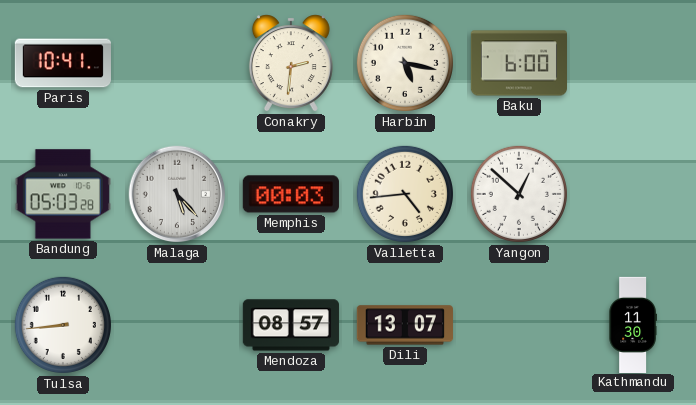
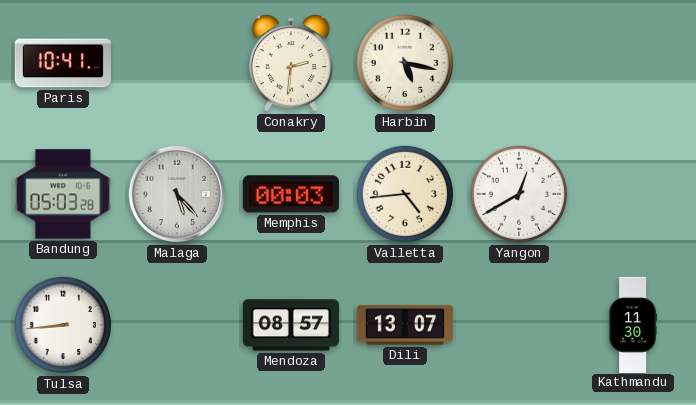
Baku: 6:00 -> none (518, 63)
Yangon: 12:52 -> 12:40 (519, 194)
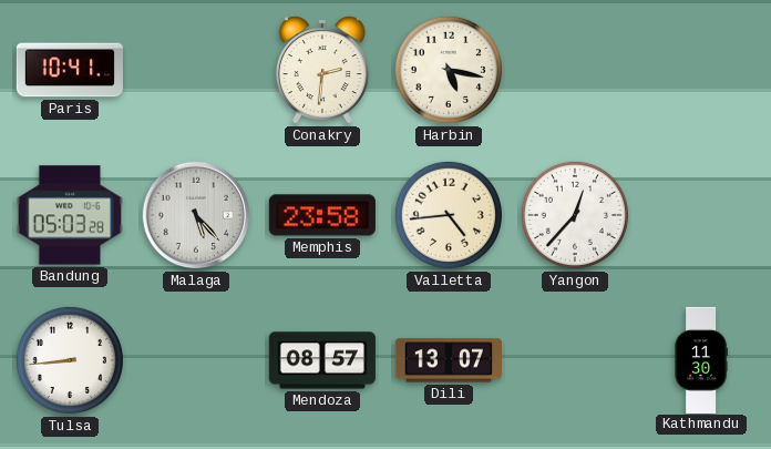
Memphis: 00:03 -> 23:58 (322, 215)
Yangon: 12:40 -> 12:37 (575, 215)
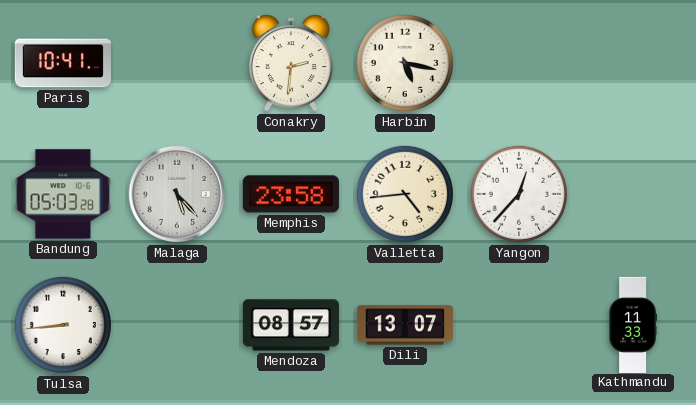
Kathmandu: 11:30 -> 11:33 (633, 324)
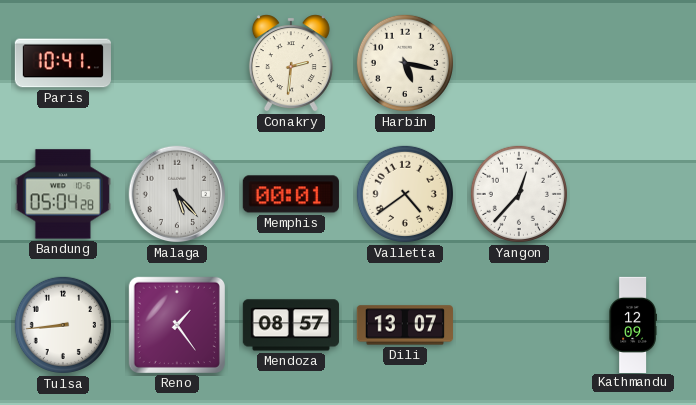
Bandung: 05:03 -> 05:04 (63, 194)
Memphis: 23:58 -> 00:01 (291, 194)
Valletta: 4:44 -> 4:39 (405, 194)
Reno: none -> 1:24 (177, 325)
Kathmandu: 11:33 -> 12:09 (633, 324)
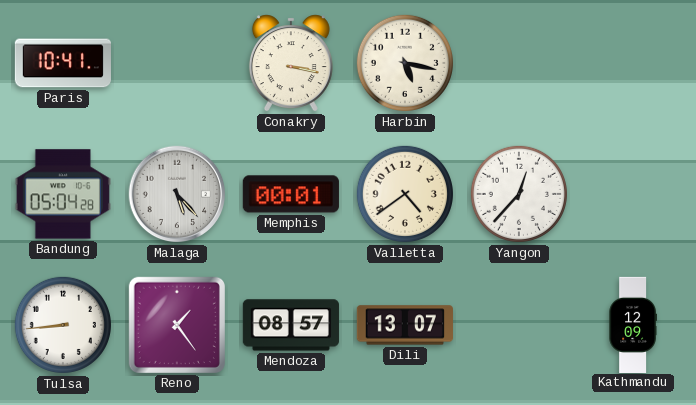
Conakry: 2:31 -> 3:17 (291, 63)
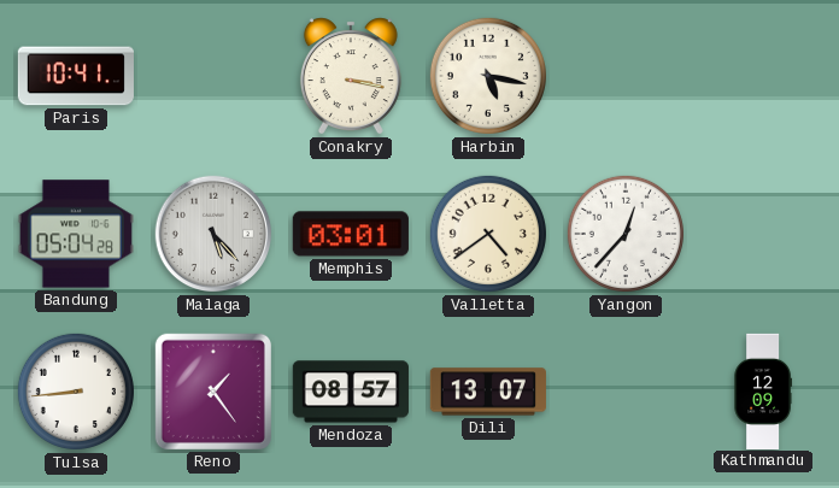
Memphis: 00:01 -> 03:01 (351, 234)
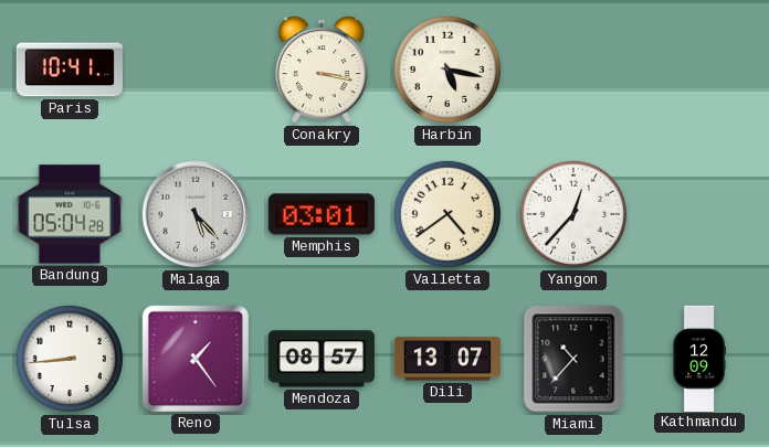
Miami: none -> 10:37 (573, 359)
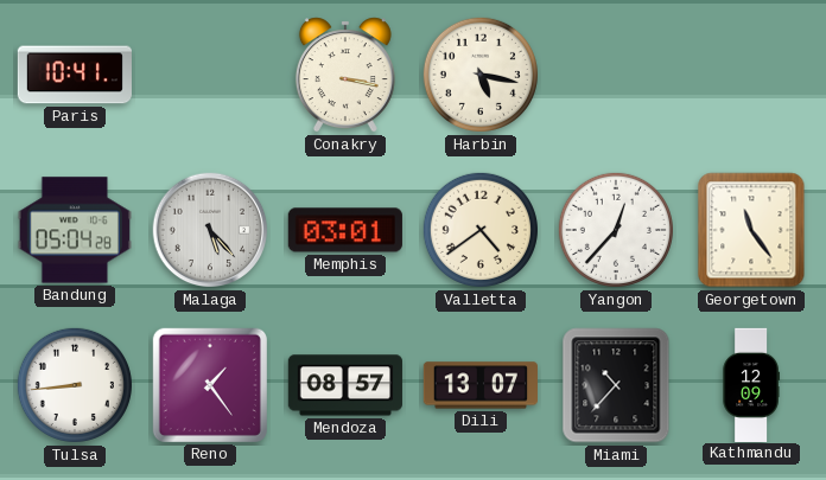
Georgetown: none -> 11:24 (751, 230)
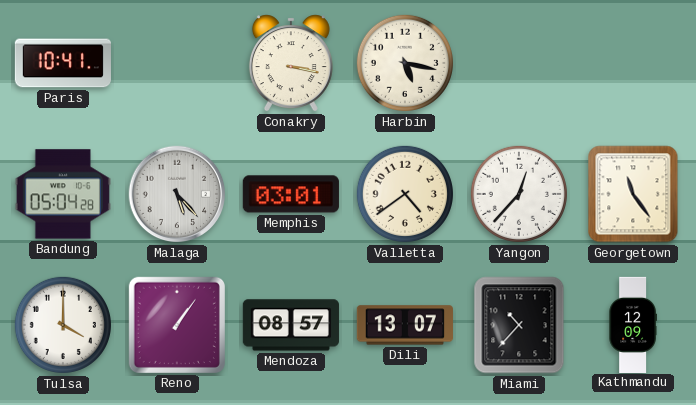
Tulsa: 8:44 -> 4:00 (63, 325)
Reno: 1:24 -> 1:06 (177, 325)
